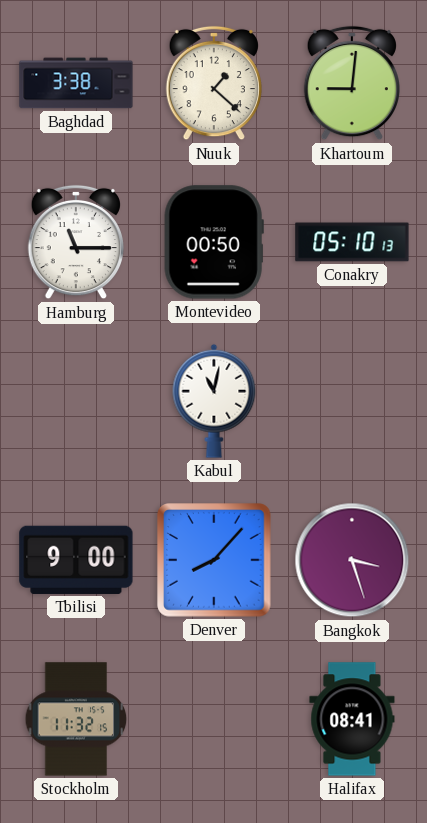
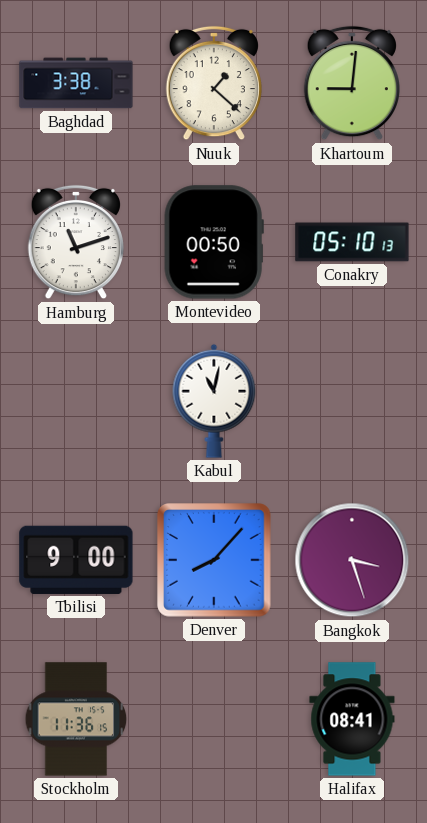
Hamburg: 11:15 -> 11:12 (76, 242)
Stockholm: 11:32 -> 11:36 (76, 719)
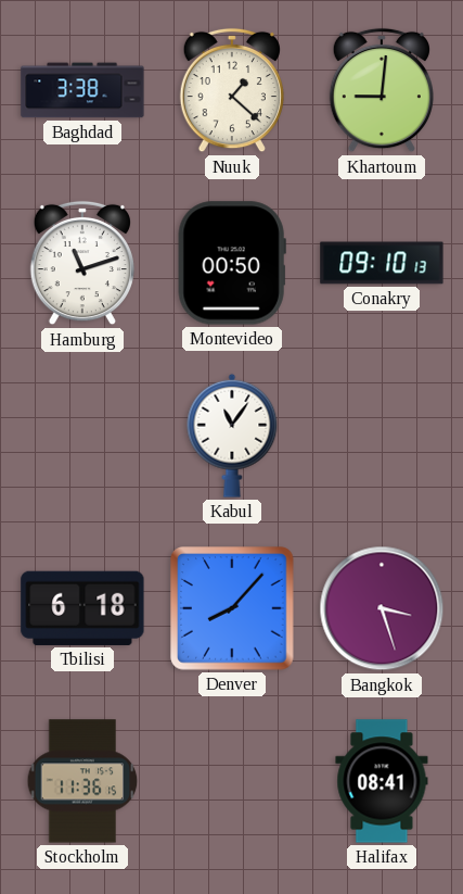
Conakry: 05:10 -> 09:10 (382, 263)
Kabul: 11:02 -> 11:06 (232, 436)
Tbilisi: 9:00 -> 6:18 (82, 608)
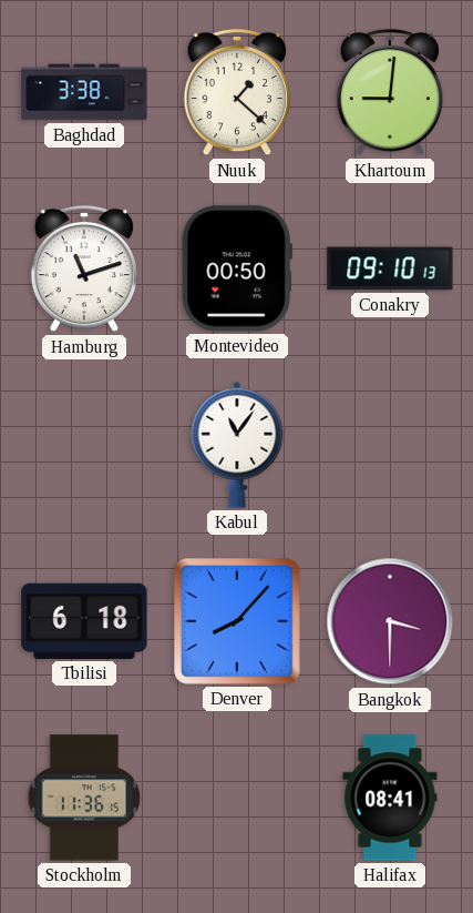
Bangkok: 3:27 -> 3:30 (390, 621)
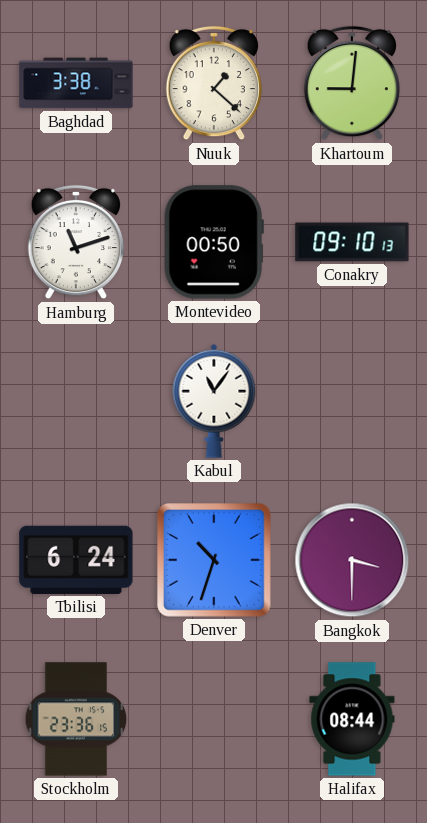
Tbilisi: 6:18 -> 6:24 (76, 560)
Denver: 8:07 -> 10:33 (214, 560)
Stockholm: 11:36 -> 23:36 (76, 719)
Halifax: 08:41 -> 08:44 (352, 719)
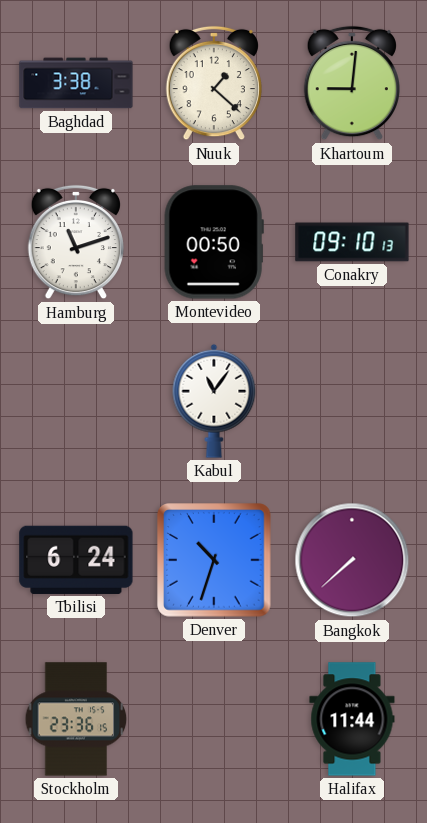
Bangkok: 3:30 -> 7:38 (352, 560)
Halifax: 08:44 -> 11:44 (352, 719)
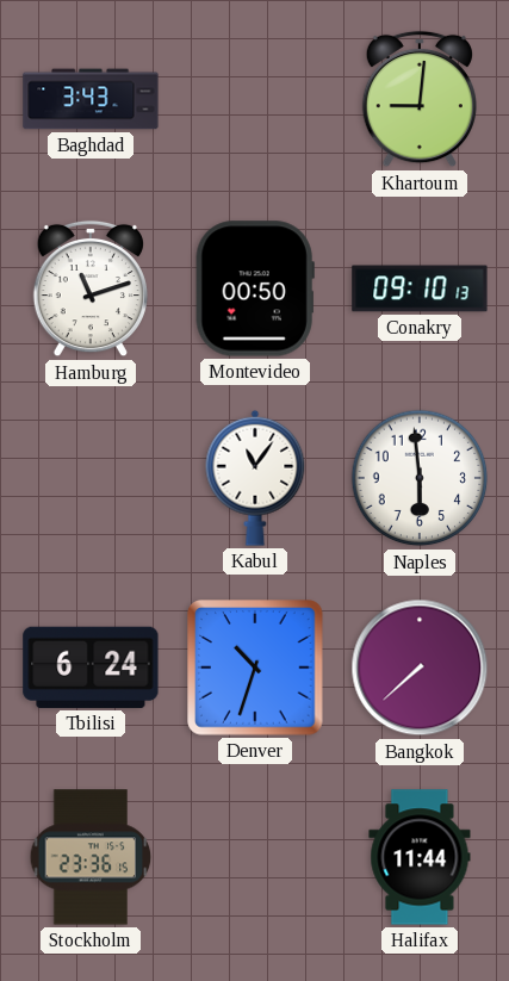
Baghdad: 3:38 -> 3:43 (91, 99)
Nuuk: 1:22 -> none (214, 83)
Naples: none -> 5:59 (420, 478)
